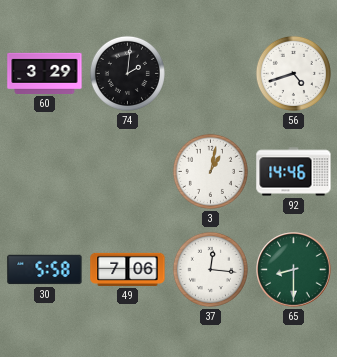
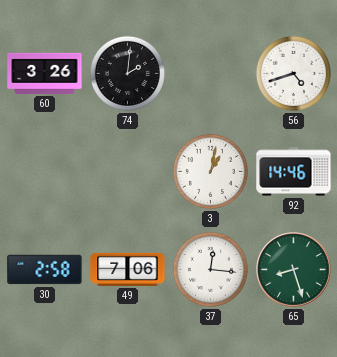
60: 3:29 -> 3:26 (45, 73)
30: 5:58 -> 2:58 (45, 270)
65: 8:30 -> 8:27 (294, 270)
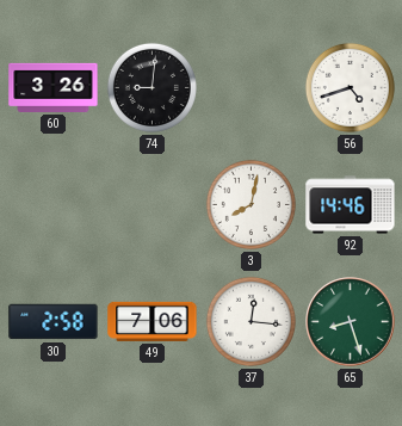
74: 2:01 -> 9:01 (151, 87)
3: 1:02 -> 8:02 (251, 204)
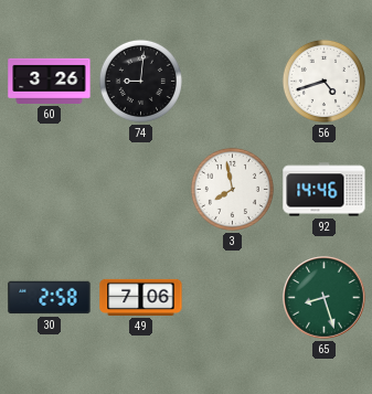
3: 8:02 -> 7:58 (232, 189)
37: 12:16 -> none (251, 321)
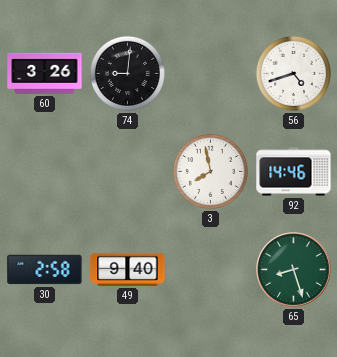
49: 7:06 -> 9:40 (128, 269)
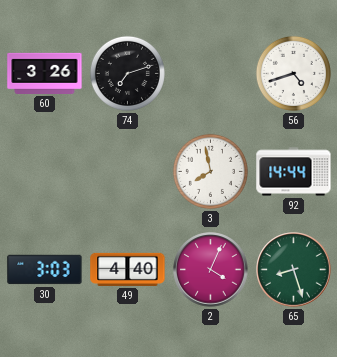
74: 9:01 -> 7:12 (127, 73)
92: 14:46 -> 14:44 (294, 172)
30: 2:58 -> 3:03 (45, 270)
49: 9:40 -> 4:40 (128, 269)
2: none -> 4:04 (211, 270)
